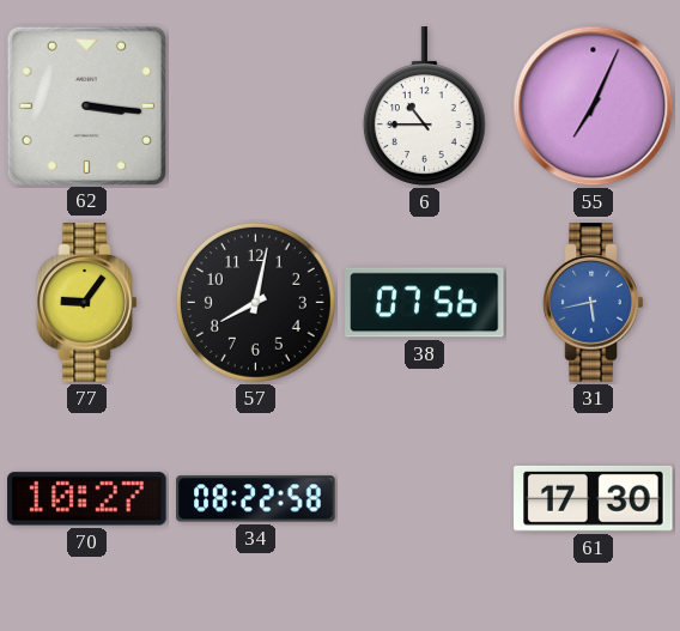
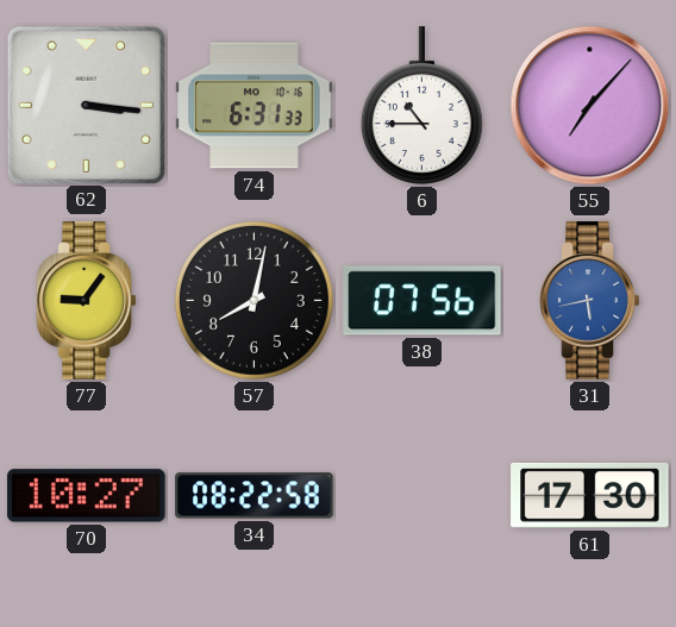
74: none -> 6:31 (255, 106)
55: 7:04 -> 7:07 (590, 106)
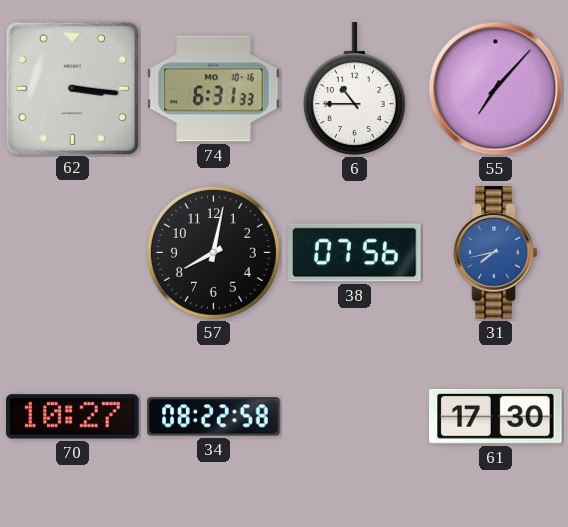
77: 9:06 -> none (87, 301)
31: 5:43 -> 7:43 (496, 253)
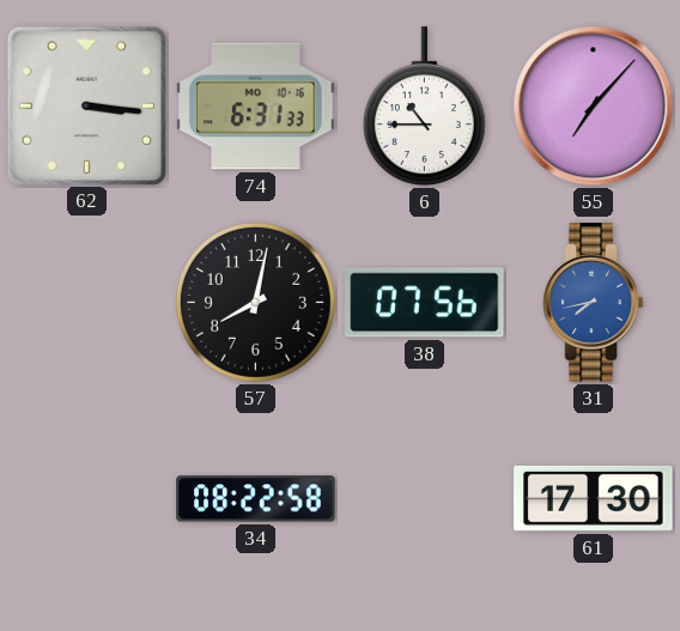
70: 10:27 -> none (73, 417)
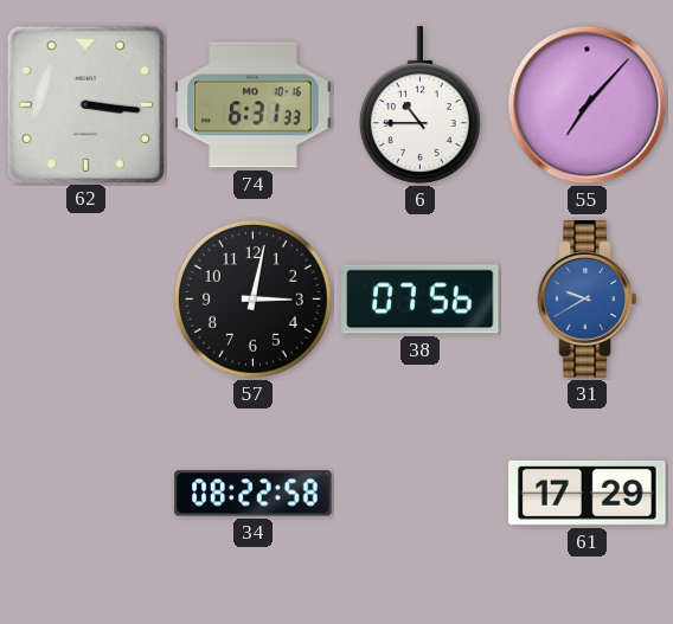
57: 8:02 -> 3:02 (252, 298)
31: 7:43 -> 9:40 (588, 300)
61: 17:30 -> 17:29 (588, 493)
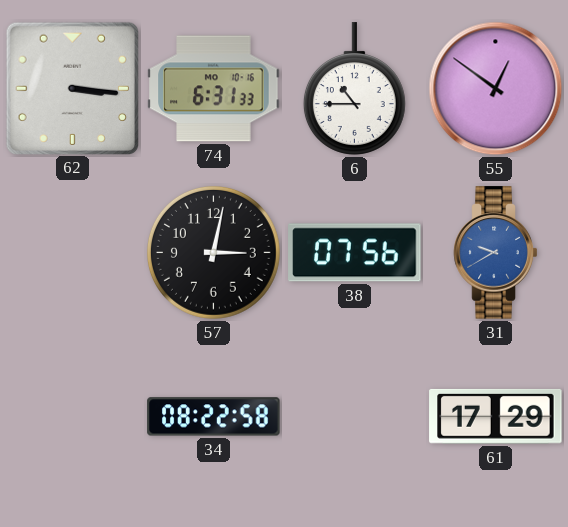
55: 7:07 -> 12:51 (496, 89)
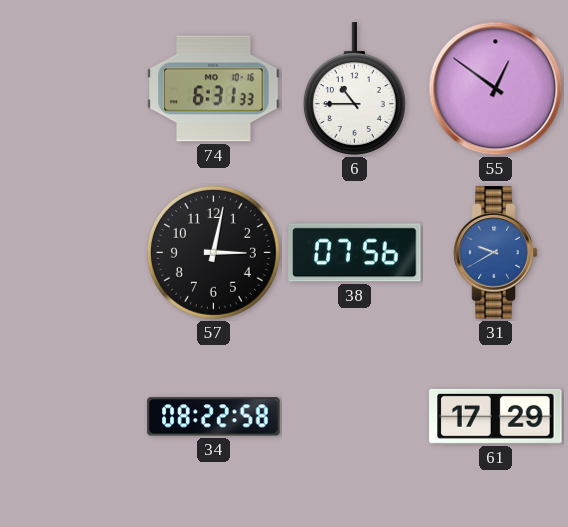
62: 3:16 -> none (72, 88)
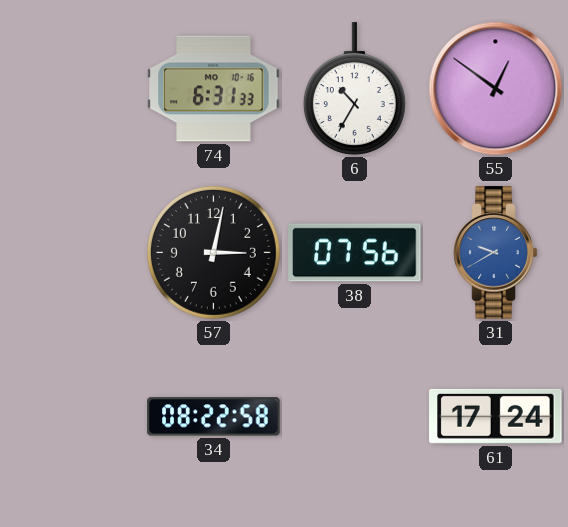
6: 10:45 -> 10:35 (354, 89)
61: 17:29 -> 17:24 (496, 416)
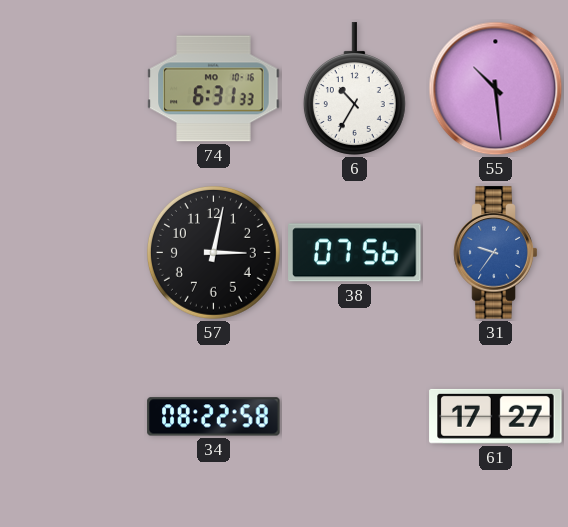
55: 12:51 -> 10:29 (496, 89)
31: 9:40 -> 9:36 (496, 253)
61: 17:24 -> 17:27 (496, 416)
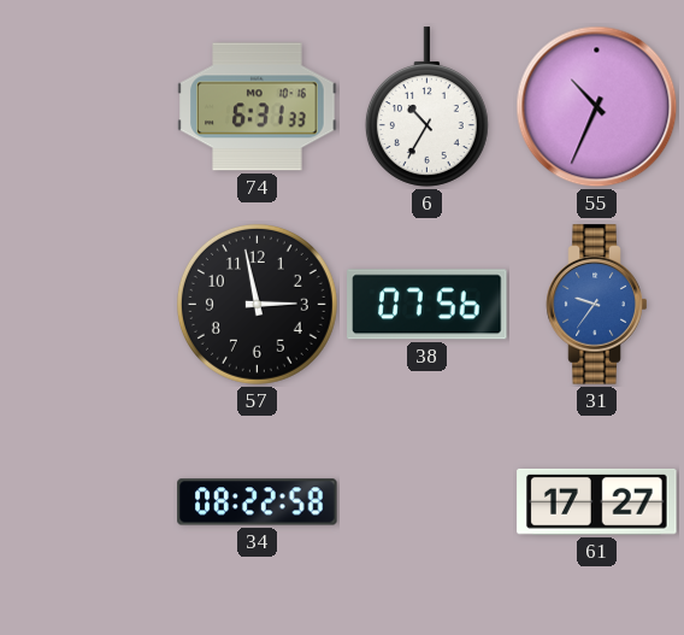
55: 10:29 -> 10:34 (597, 107)
57: 3:02 -> 2:58 (256, 304)
